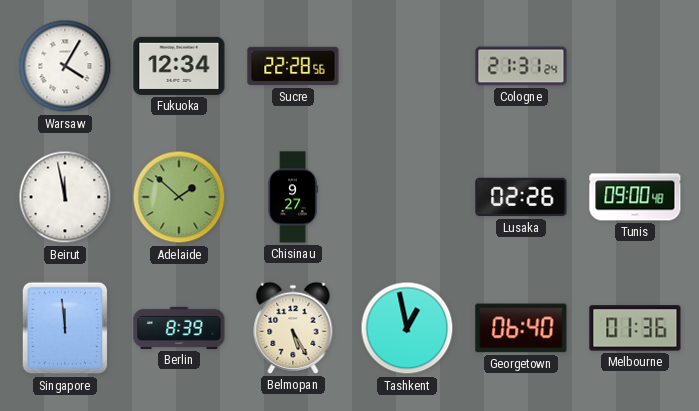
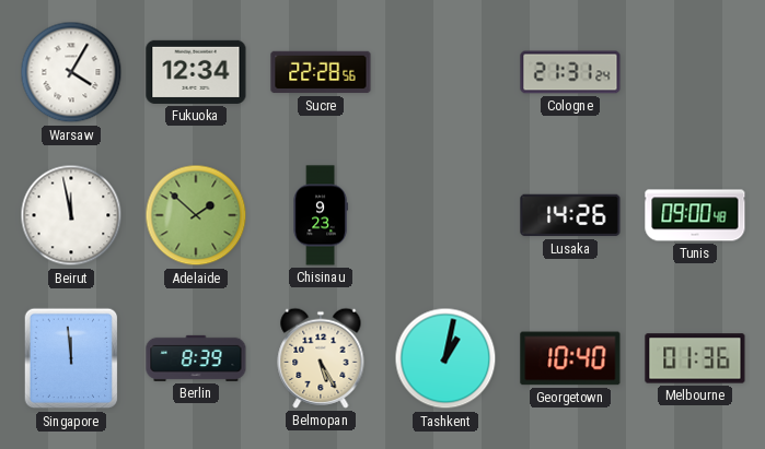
Chisinau: 9:27 -> 9:23 (321, 215)
Lusaka: 02:26 -> 14:26 (570, 215)
Tashkent: 12:58 -> 1:02 (445, 358)
Georgetown: 06:40 -> 10:40 (570, 358)
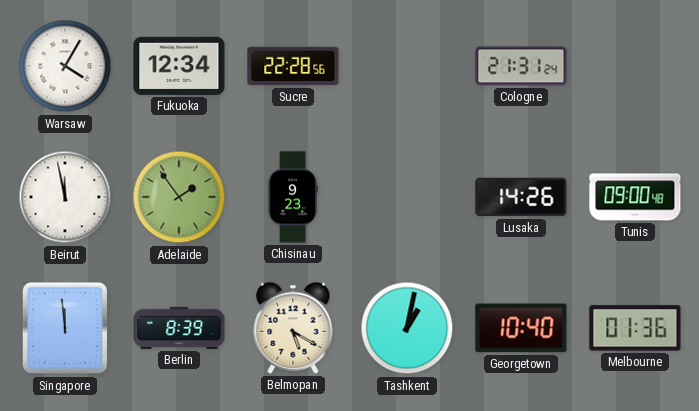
Adelaide: 1:52 -> 1:54 (179, 197)
Belmopan: 5:25 -> 5:20 (293, 328)
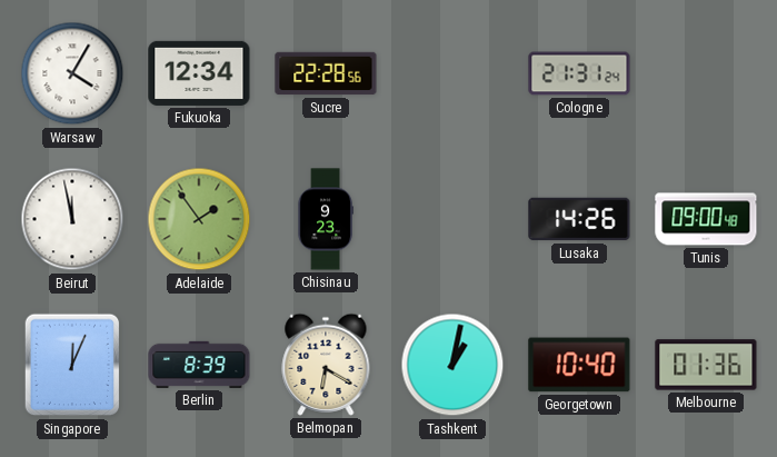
Singapore: 11:59 -> 12:04 (72, 365)
Belmopan: 5:20 -> 6:20 (326, 365)
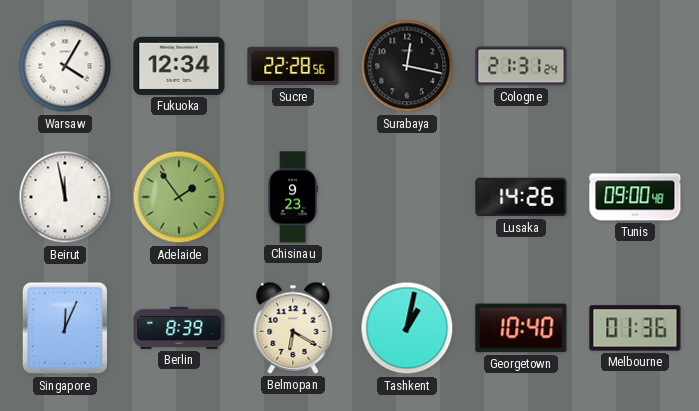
Surabaya: none -> 12:17 (407, 66)
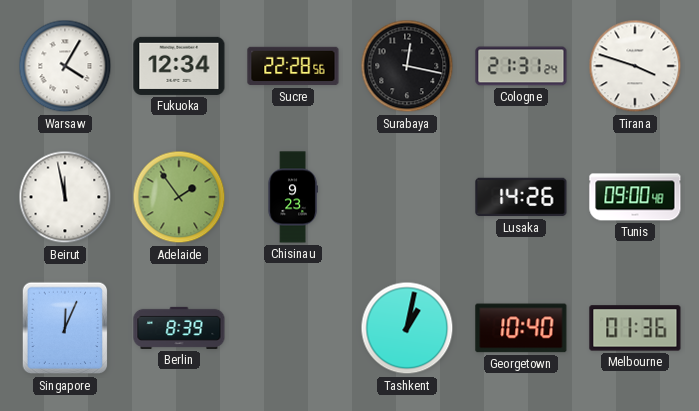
Tirana: none -> 3:48 (635, 66)
Belmopan: 6:20 -> none (293, 328)
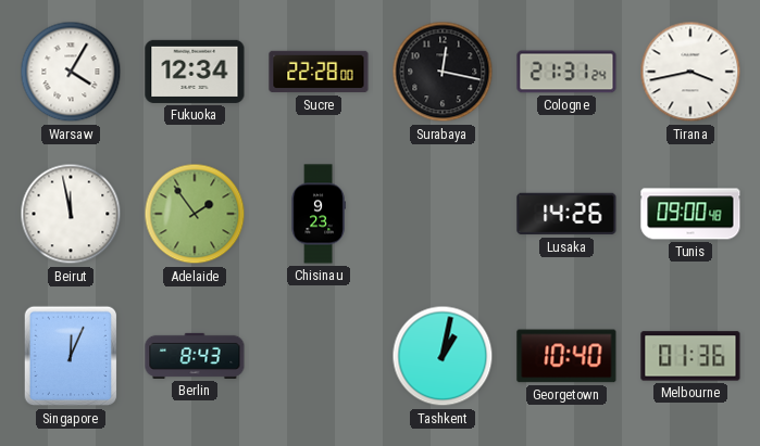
Sucre: 22:28:56 -> 22:28:00 (319, 72)
Tirana: 3:48 -> 3:43 (690, 72)
Berlin: 8:39 -> 8:43 (195, 356)
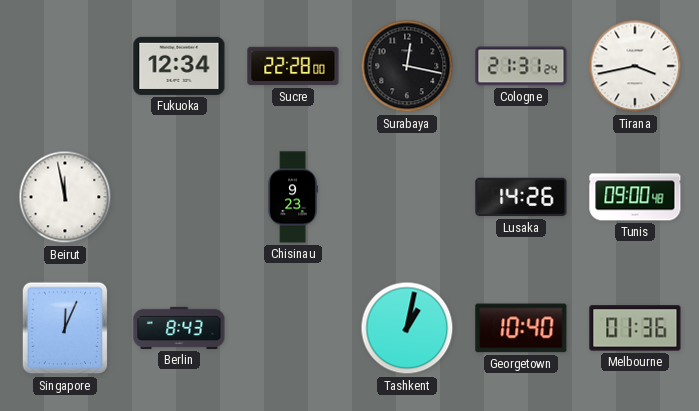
Warsaw: 4:05 -> none (71, 72)
Adelaide: 1:54 -> none (195, 214)
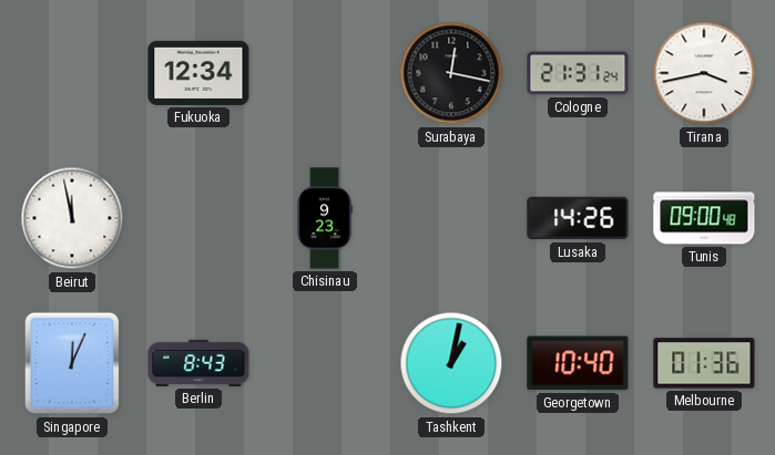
Sucre: 22:28 -> none (293, 66)
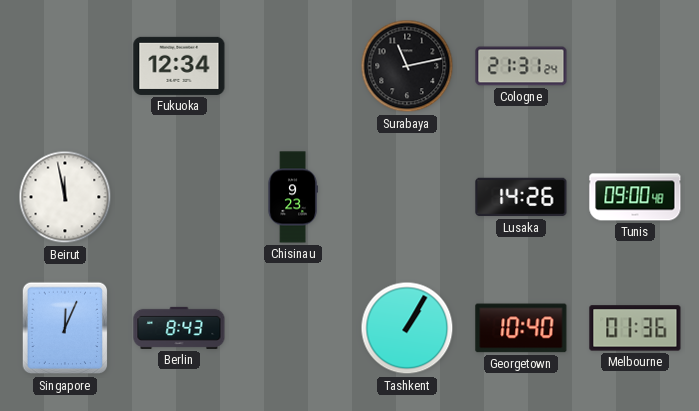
Surabaya: 12:17 -> 11:13 (407, 66)
Tirana: 3:43 -> none (704, 73)
Tashkent: 1:02 -> 1:05 (407, 328)
